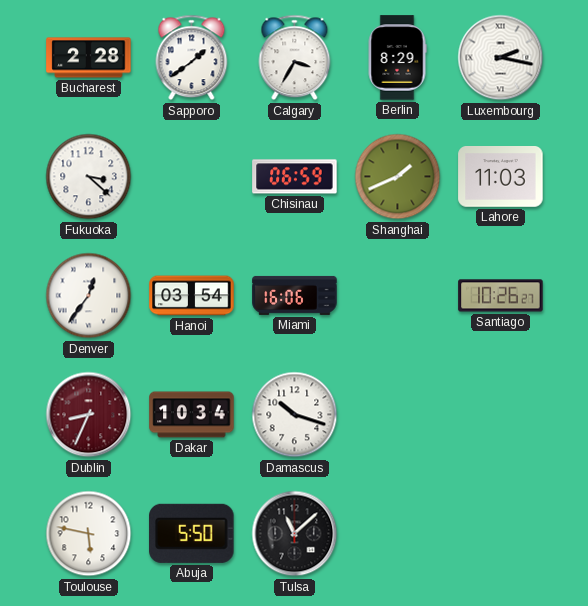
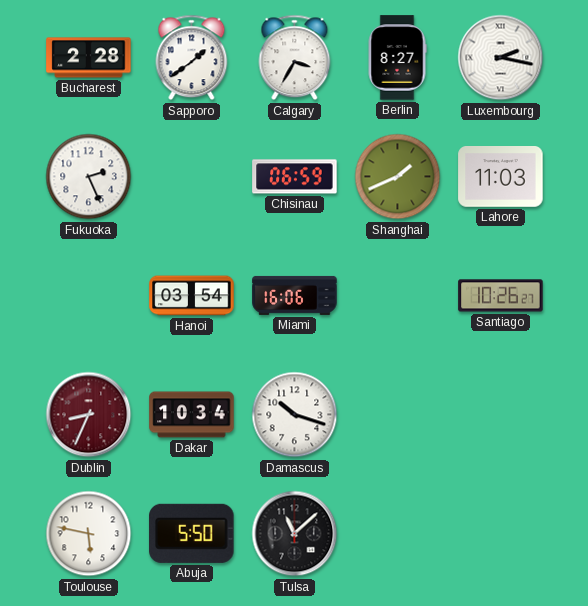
Berlin: 8:29 -> 8:27 (397, 58)
Fukuoka: 3:22 -> 2:26 (89, 177)
Denver: 12:36 -> none (89, 296)
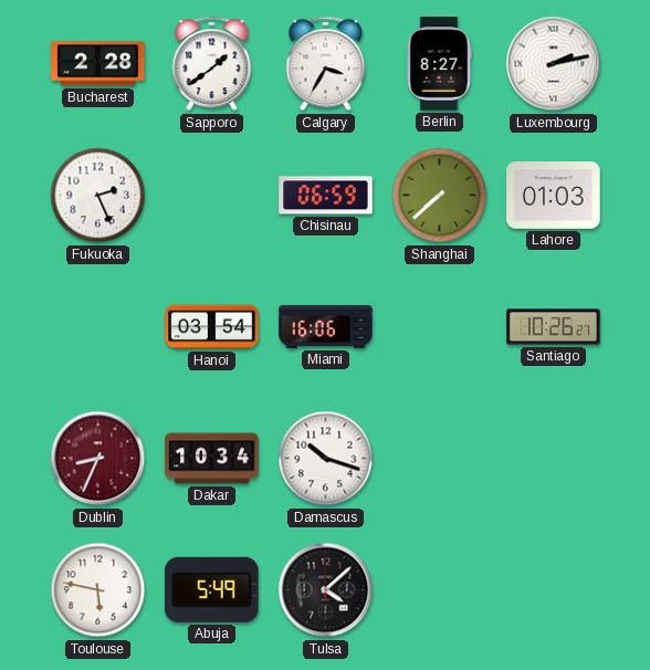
Luxembourg: 2:17 -> 2:13 (554, 64)
Shanghai: 1:41 -> 7:38 (440, 196)
Lahore: 11:03 -> 01:03 (554, 196)
Abuja: 5:50 -> 5:49 (212, 589)
Tulsa: 11:08 -> 4:08 (326, 590)
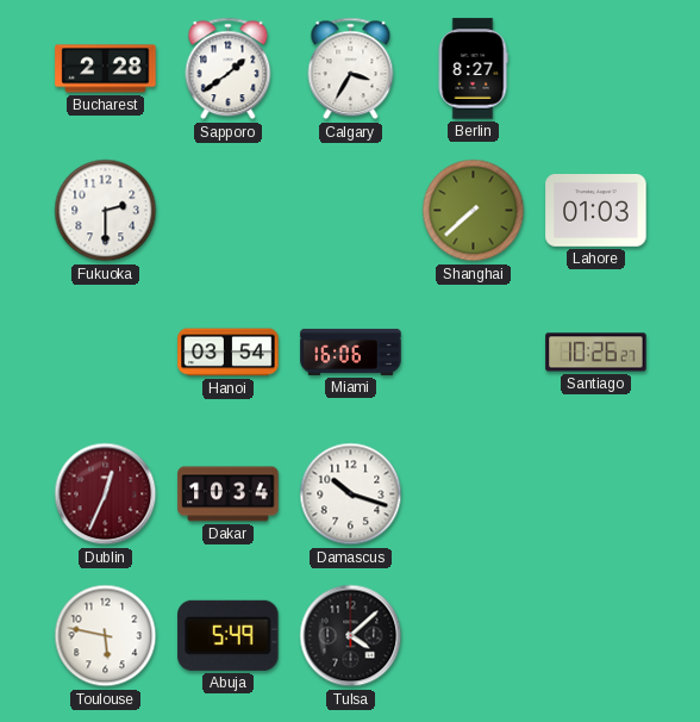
Luxembourg: 2:13 -> none (554, 64)
Fukuoka: 2:26 -> 2:30 (106, 211)
Chisinau: 06:59 -> none (326, 196)
Dublin: 8:34 -> 12:34 (106, 494)
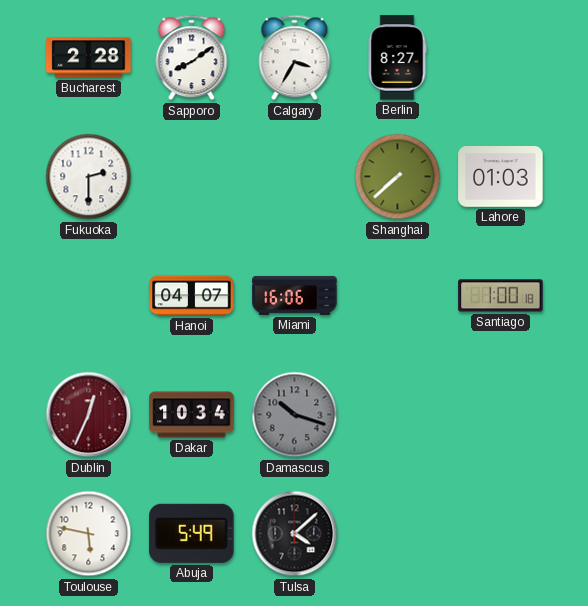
Sapporo: 1:39 -> 8:09 (192, 58)
Hanoi: 03:54 -> 04:07 (192, 296)
Santiago: 10:26 -> 1:00 (501, 296)
Damascus dial: white -> grey (295, 415)
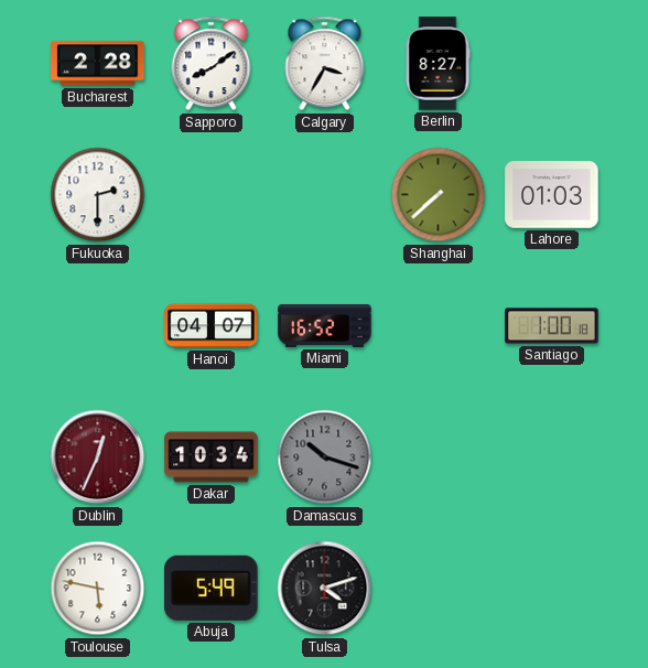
Miami: 16:06 -> 16:52 (325, 325)
Tulsa: 4:08 -> 4:12 (325, 589)
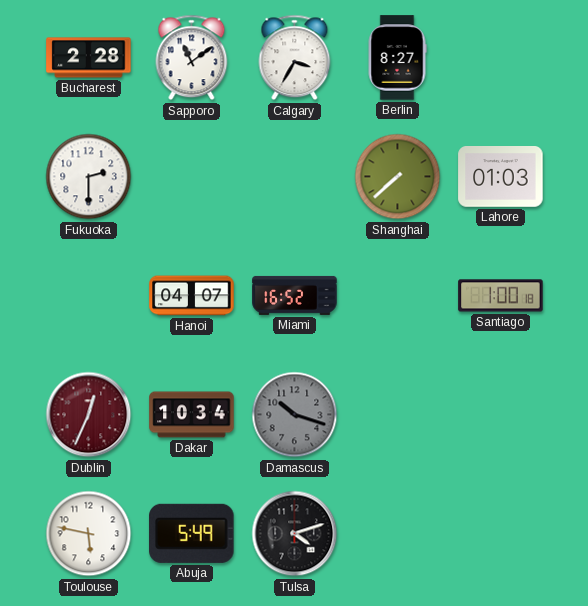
Sapporo: 8:09 -> 11:09 (192, 58)
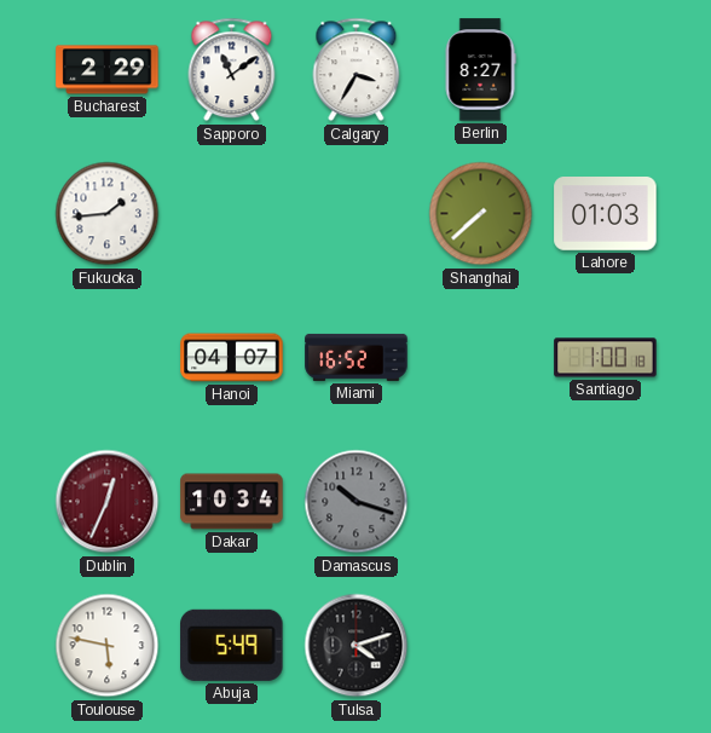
Bucharest: 2:28 -> 2:29 (108, 70)
Fukuoka: 2:30 -> 1:44 (108, 214)
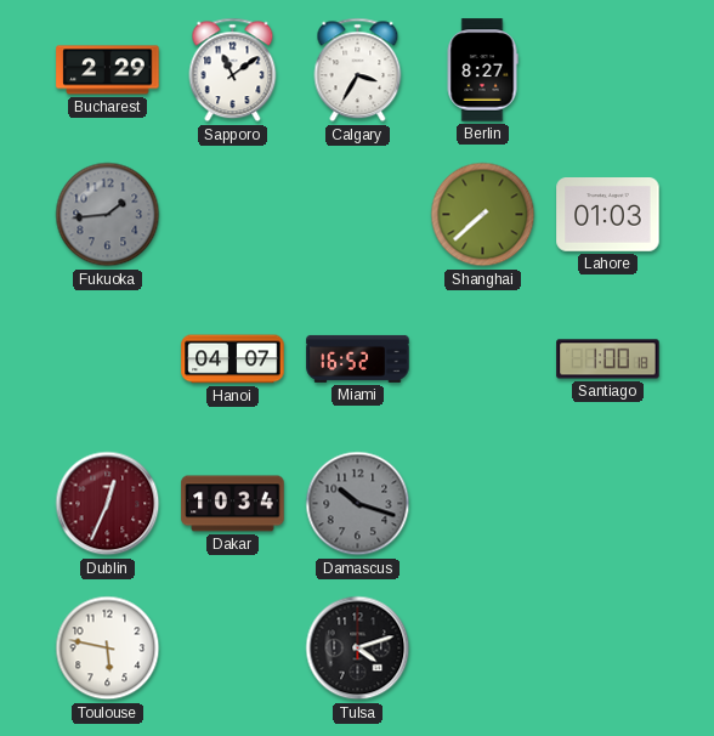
Fukuoka dial: white -> grey (108, 215)
Abuja: 5:49 -> none (232, 645)
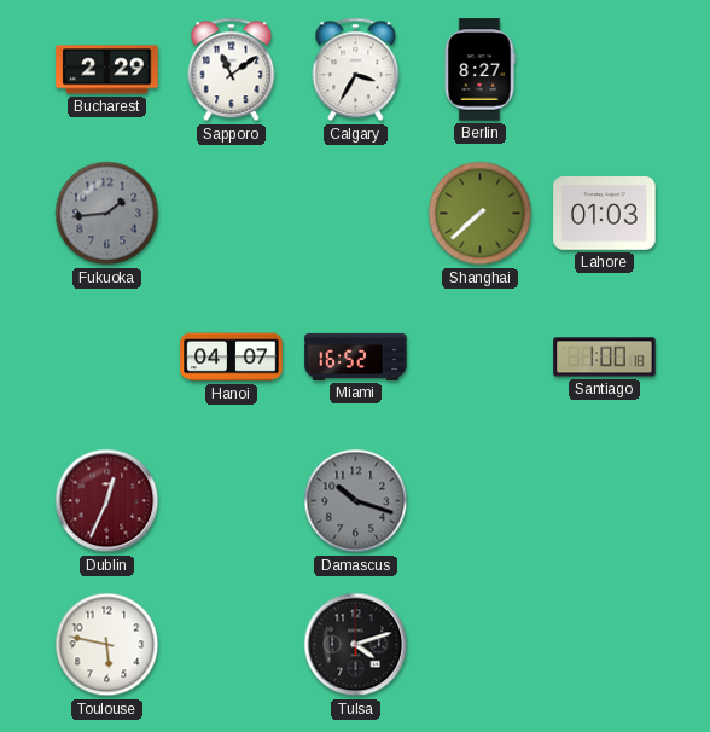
Dakar: 10:34 -> none (233, 504)
